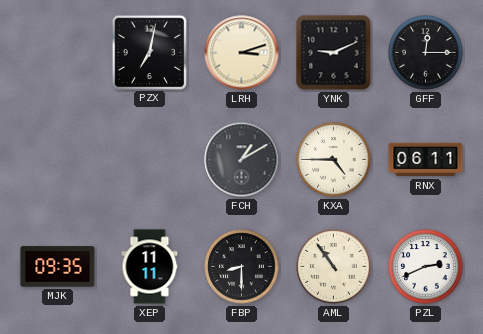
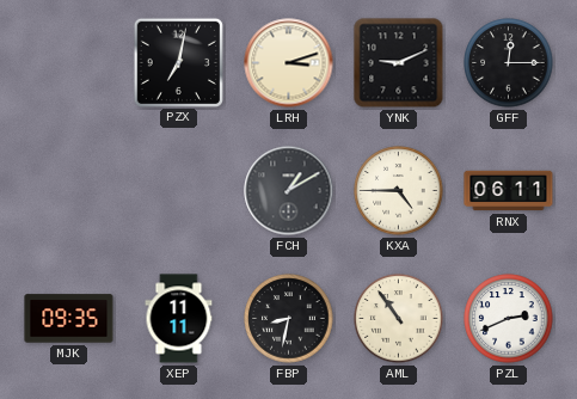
FBP: 8:30 -> 8:32 (289, 319)
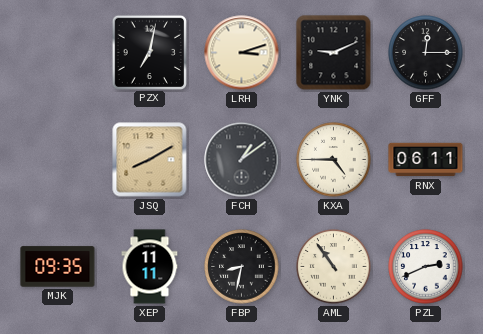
JSQ: none -> 8:10 (150, 160)
FCH: 1:10 -> 1:09 (242, 160)
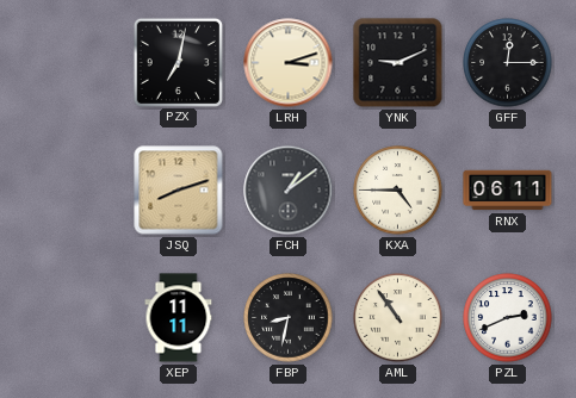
JSQ: 8:10 -> 8:12 (179, 191)
MJK: 09:35 -> none (58, 267)
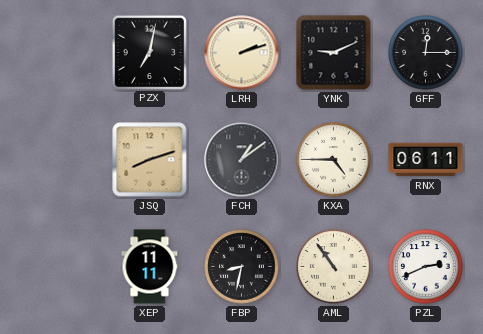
LRH: 3:12 -> 2:12 (242, 53)
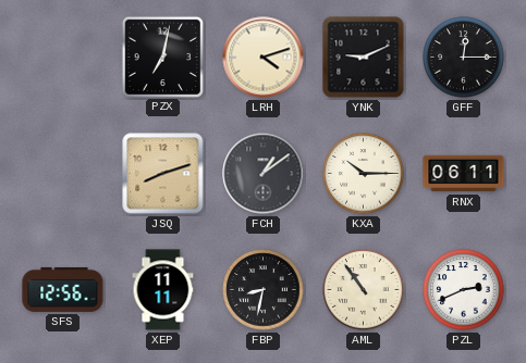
LRH: 2:12 -> 4:12 (264, 58)
KXA: 4:45 -> 10:15 (364, 174)
SFS: none -> 12:56 (63, 289)
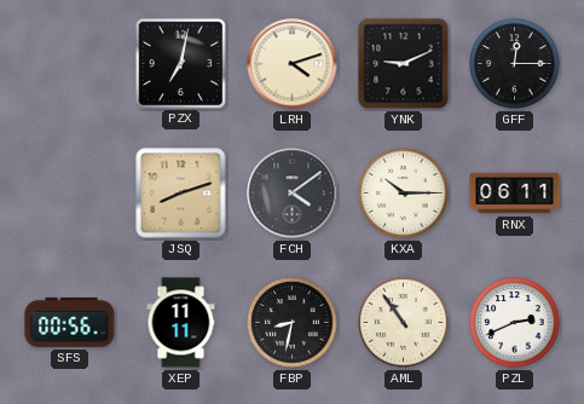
FCH: 1:09 -> 4:09 (293, 194)
SFS: 12:56 -> 00:56 (70, 322)
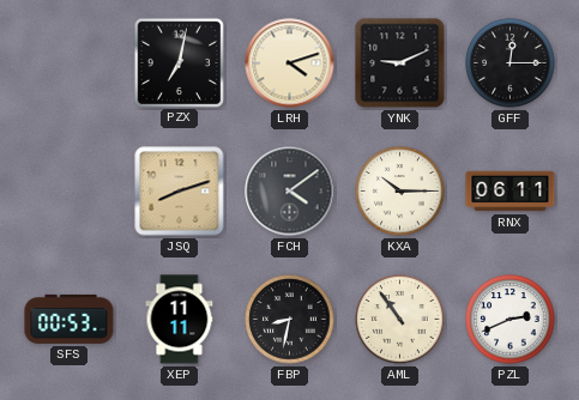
SFS: 00:56 -> 00:53 (70, 319)
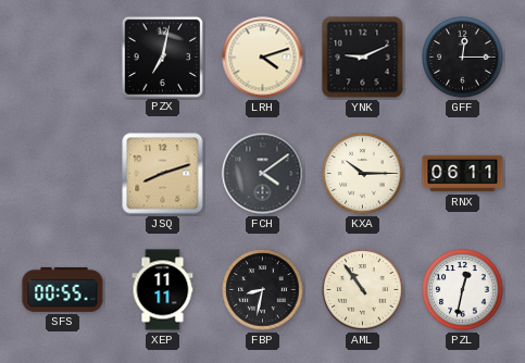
SFS: 00:53 -> 00:55 (63, 289)
PZL: 2:41 -> 12:32 (463, 290)
